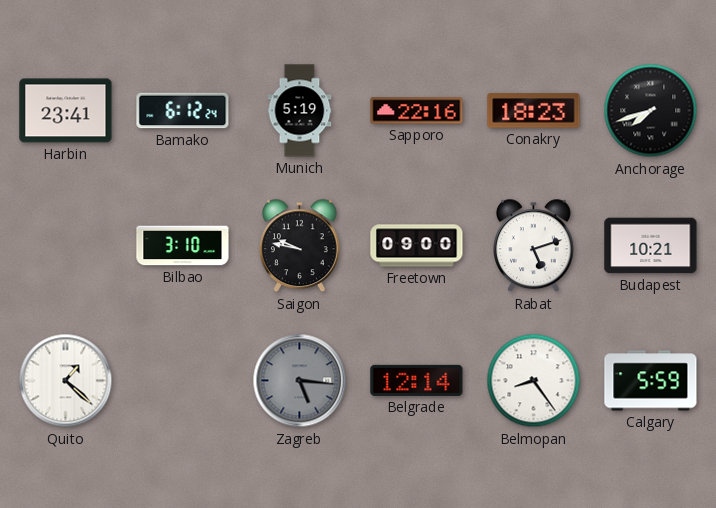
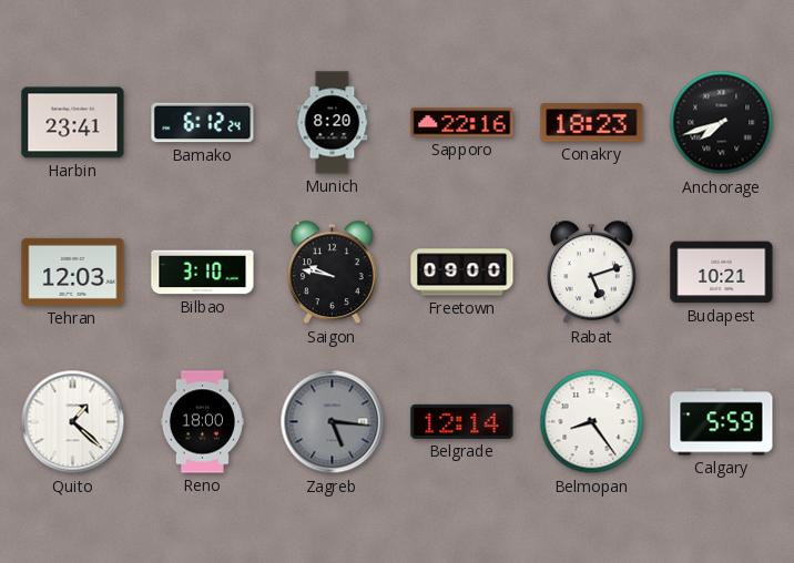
Munich: 5:19 -> 8:20 (333, 123)
Tehran: none -> 12:03 (73, 272)
Reno: none -> 18:00 (202, 422)
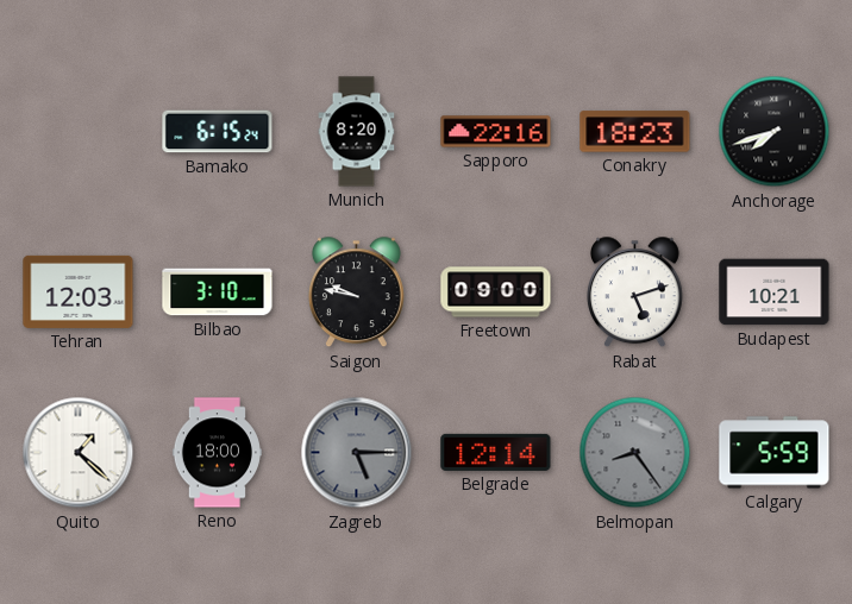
Harbin: 23:41 -> none (73, 123)
Bamako: 6:12 -> 6:15 (218, 132)
Zagreb: 5:16 -> 5:15 (357, 453)
Belmopan dial: white -> grey (635, 453)
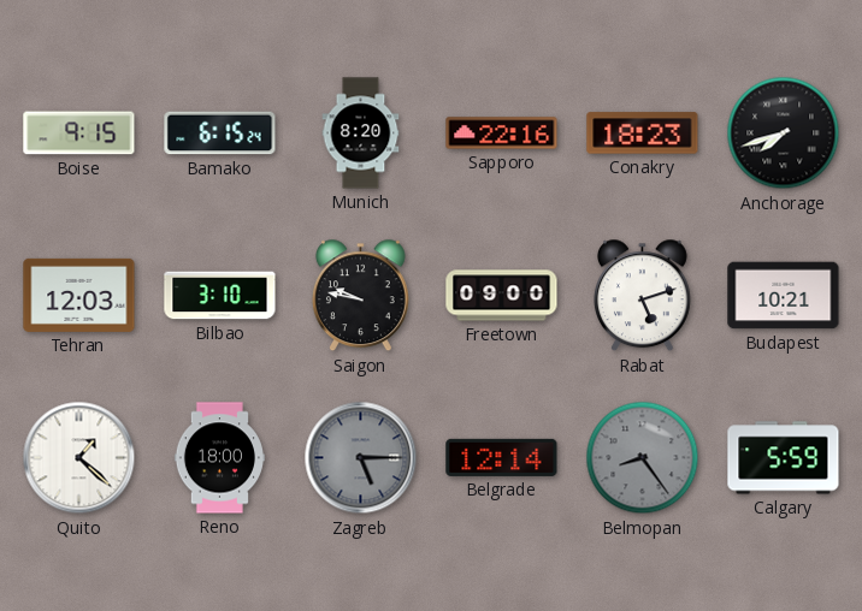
Boise: none -> 9:15 (79, 134)
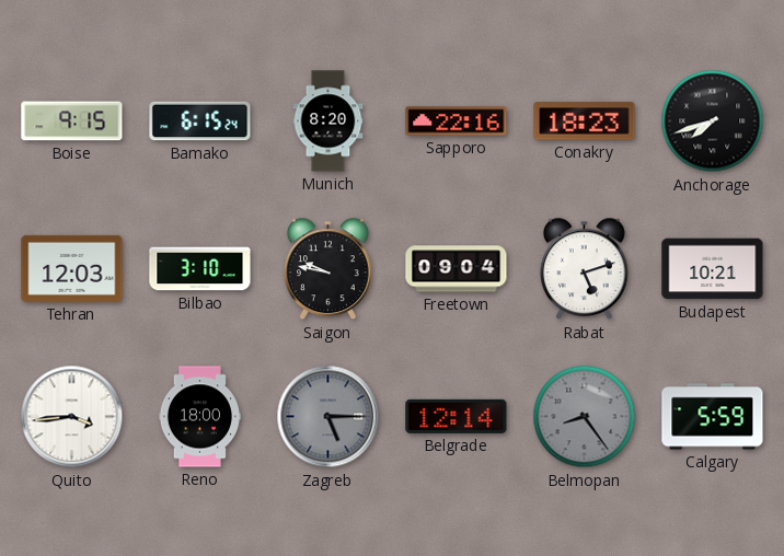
Freetown: 09:00 -> 09:04 (457, 269)
Quito: 1:22 -> 3:44 (72, 417)
